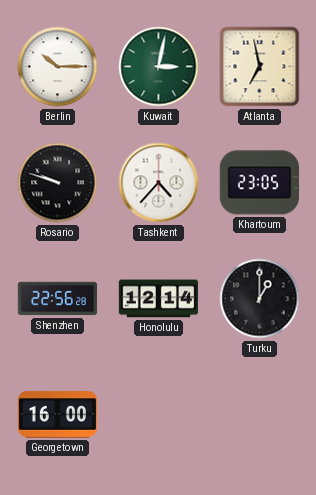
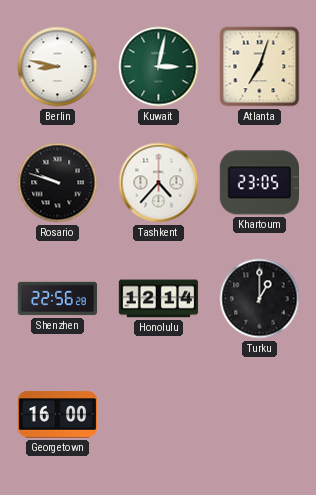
Berlin: 10:15 -> 8:47 (58, 67)
Atlanta: 6:58 -> 7:03 (260, 67)
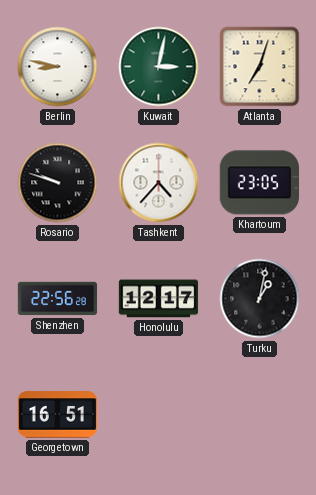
Honolulu: 12:14 -> 12:17 (159, 299)
Turku: 1:00 -> 1:02 (260, 299)
Georgetown: 16:00 -> 16:51 (58, 415)
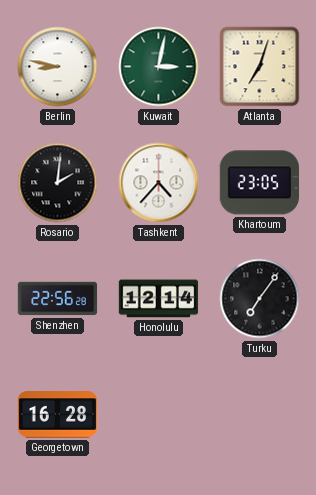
Rosario: 9:48 -> 2:01 (58, 183)
Honolulu: 12:17 -> 12:14 (159, 299)
Turku: 1:02 -> 7:06 (260, 299)
Georgetown: 16:51 -> 16:28 (58, 415)
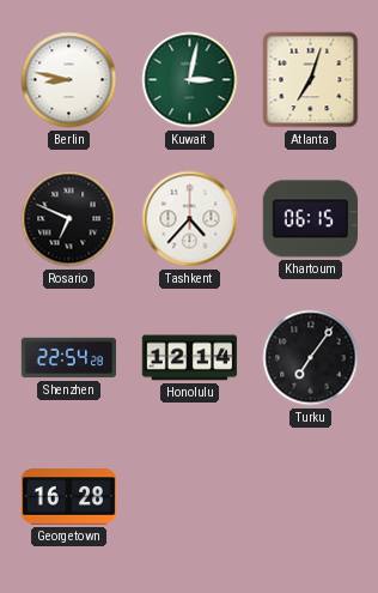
Rosario: 2:01 -> 6:49 (69, 219)
Khartoum: 23:05 -> 06:15 (310, 219)
Shenzhen: 22:56 -> 22:54 (69, 358)
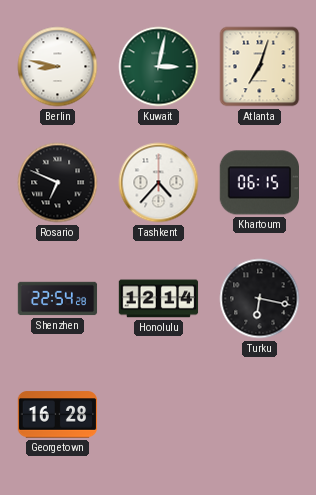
Turku: 7:06 -> 6:17 (260, 299)
